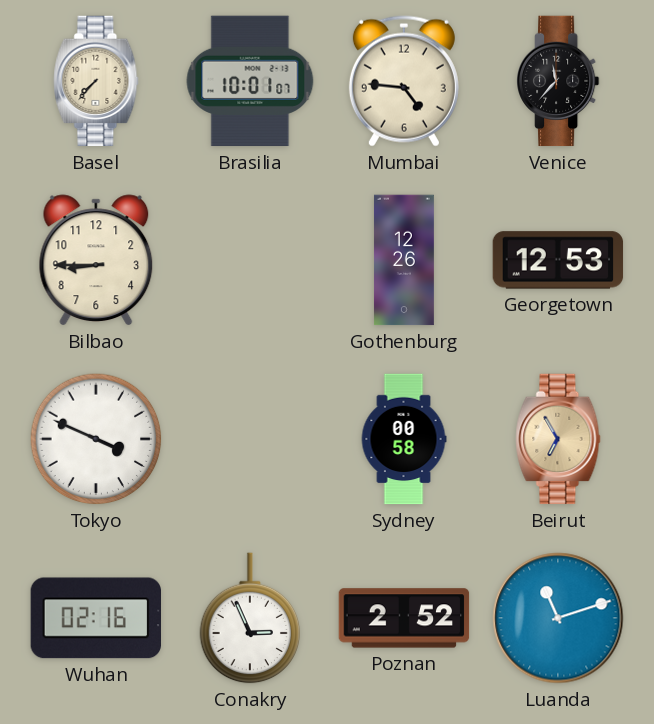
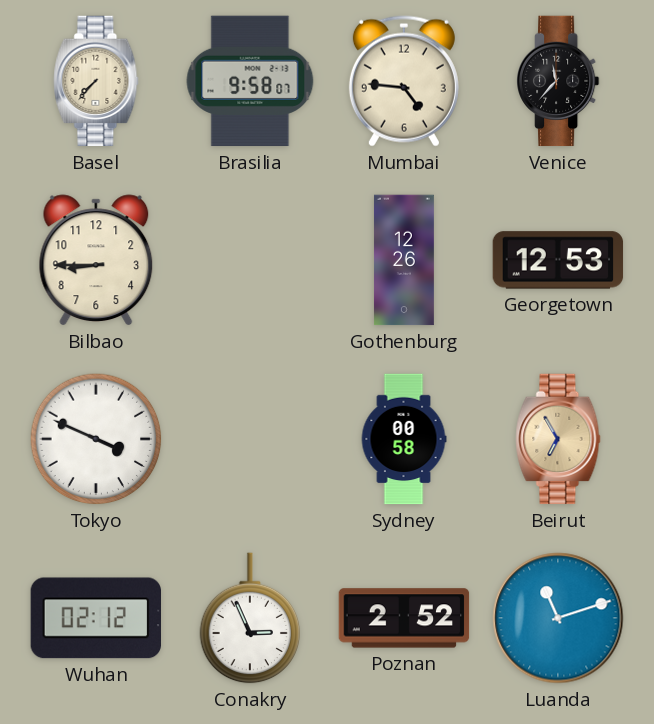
Brasilia: 10:01 -> 9:58 (250, 81)
Wuhan: 02:16 -> 02:12 (95, 618)
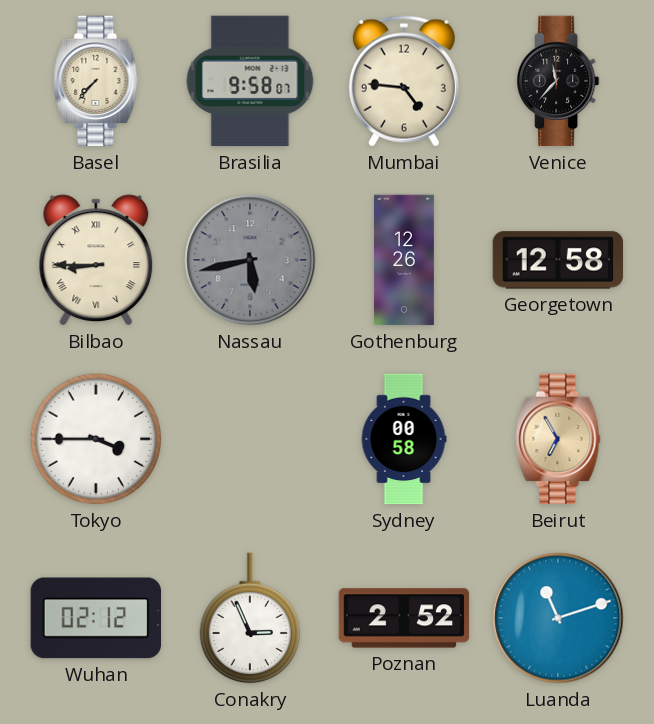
Bilbao numerals: Arabic -> Roman (96, 260)
Nassau: none -> 5:43 (250, 260)
Georgetown: 12:53 -> 12:58 (558, 260)
Tokyo: 3:49 -> 3:45 (96, 439)
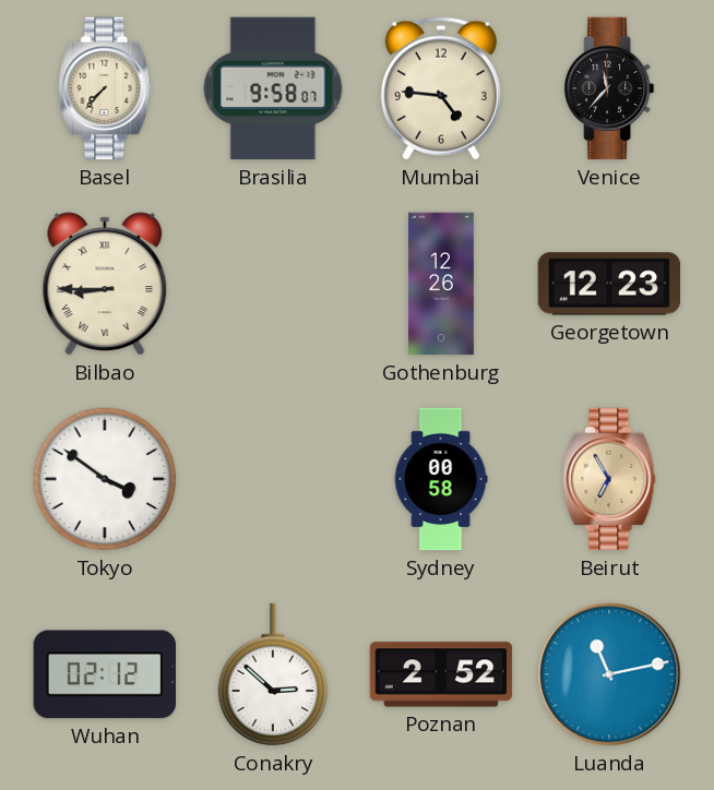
Nassau: 5:43 -> none (250, 260)
Georgetown: 12:58 -> 12:23 (609, 284)
Tokyo: 3:45 -> 3:51 (105, 479)
Conakry: 2:56 -> 2:52 (273, 674)
Luanda: 11:12 -> 11:13 (609, 674)
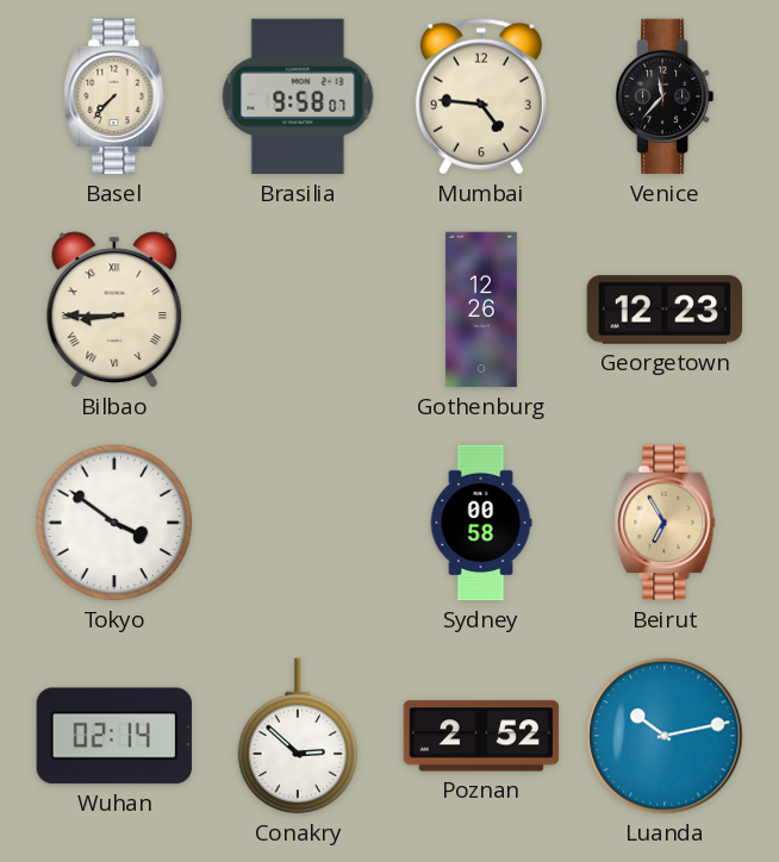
Wuhan: 02:12 -> 02:14 (113, 736)
Luanda: 11:13 -> 10:13 (665, 736)
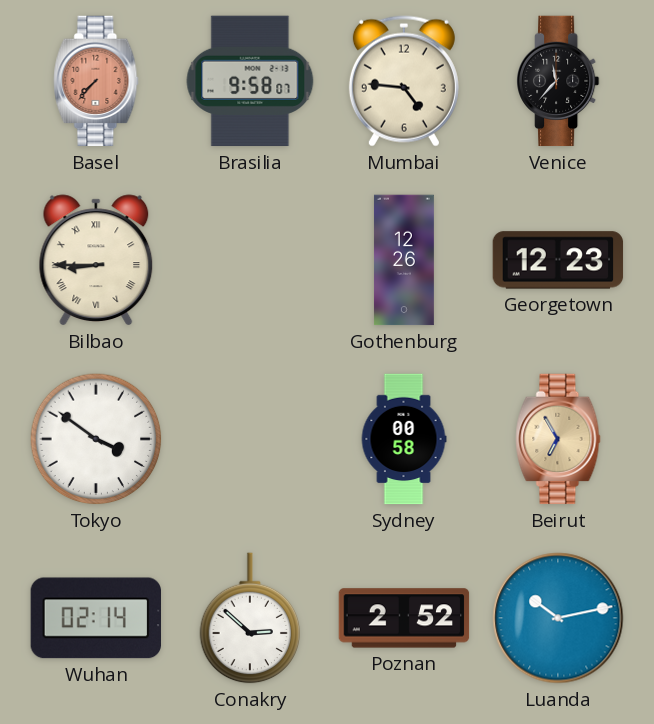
Basel dial: cream -> salmon (96, 81)
